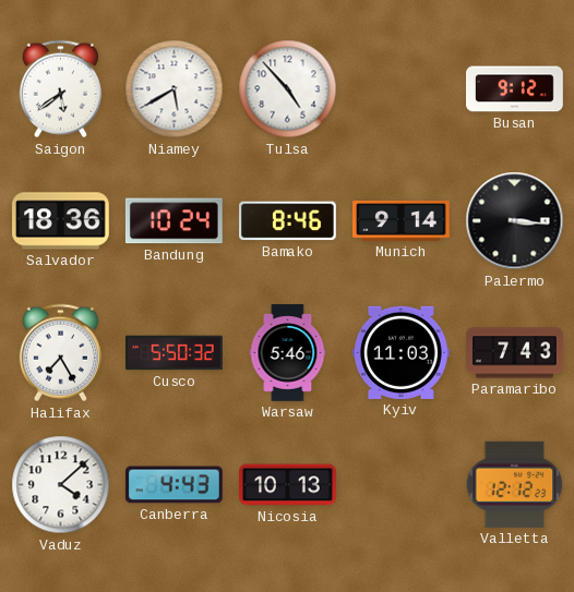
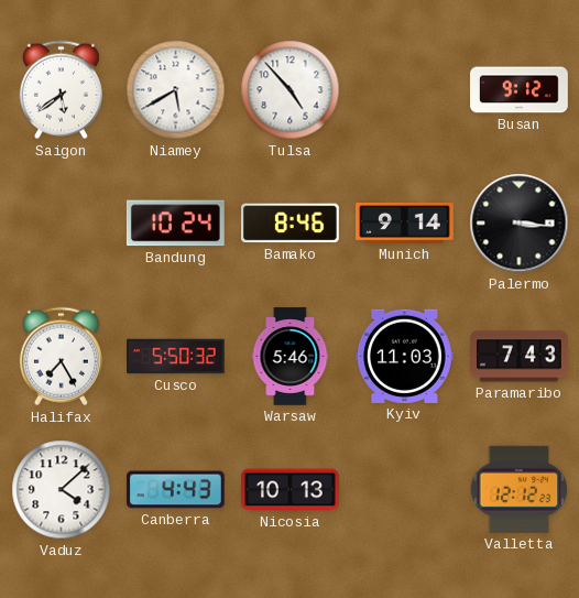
Salvador: 18:36 -> none (61, 221)
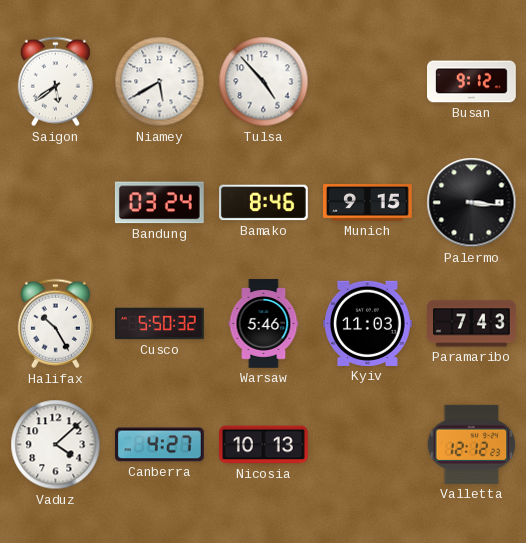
Bandung: 10:24 -> 03:24 (159, 203)
Munich: 9:14 -> 9:15 (368, 203)
Halifax: 7:25 -> 10:25 (55, 324)
Canberra: 4:43 -> 4:27 (160, 445)
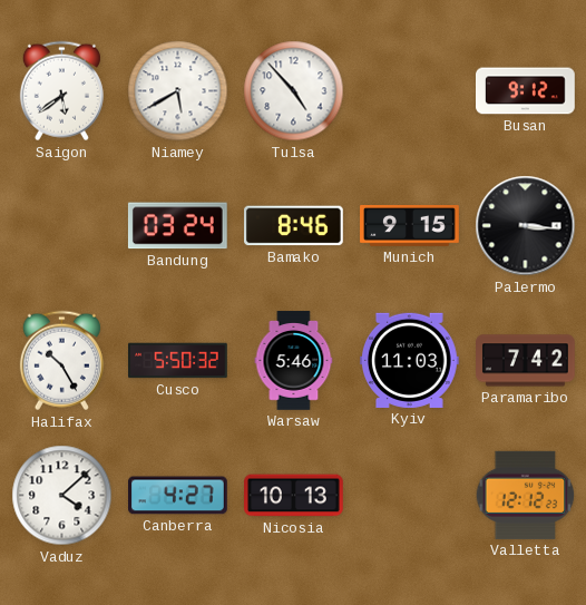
Paramaribo: 7:43 -> 7:42 (526, 361)
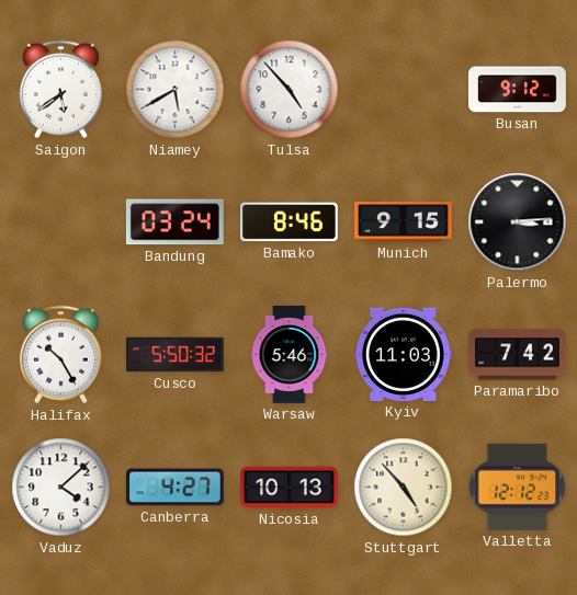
Palermo: 3:16 -> 3:14 (518, 222)
Stuttgart: none -> 4:53 (404, 488)
